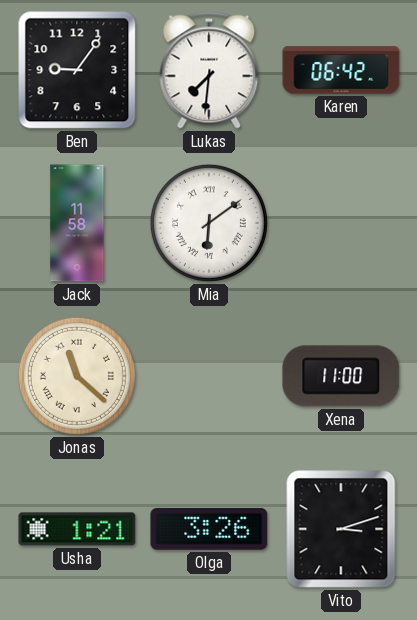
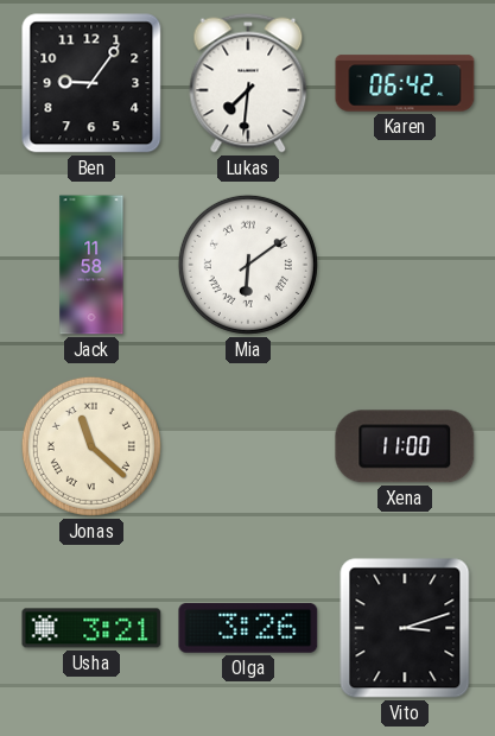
Usha: 1:21 -> 3:21 (91, 628)
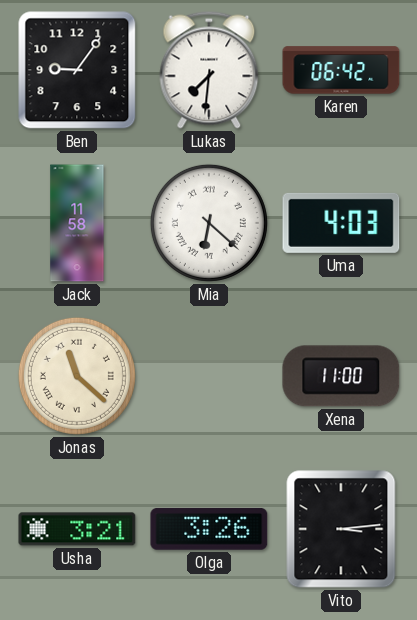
Mia: 6:09 -> 6:22 (209, 223)
Uma: none -> 4:03 (341, 223)
Vito: 3:12 -> 3:14 (341, 529)
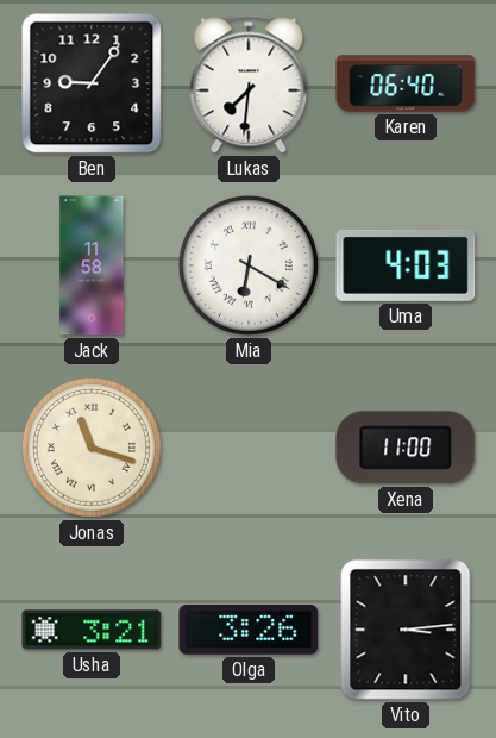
Karen: 06:42 -> 06:40 (406, 83)
Mia: 6:22 -> 6:20 (249, 265)
Jonas: 11:22 -> 11:18 (92, 448)
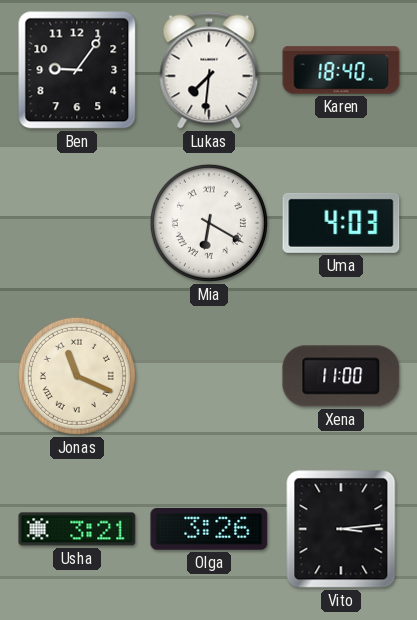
Karen: 06:40 -> 18:40 (341, 70)
Jack: 11:58 -> none (92, 265)
Jonas: 11:18 -> 11:19 (77, 376)
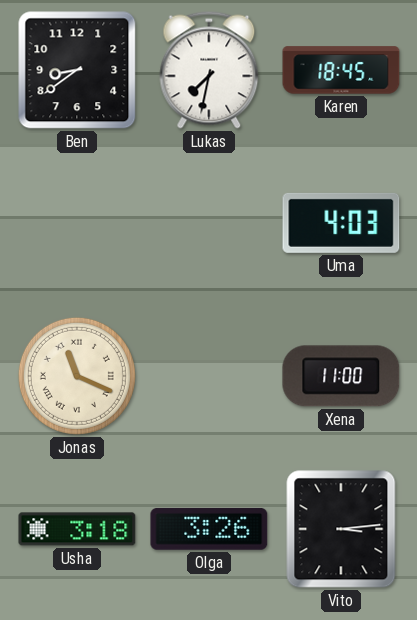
Ben: 9:06 -> 8:39 (77, 70)
Lukas: 7:31 -> 7:32 (209, 70)
Karen: 18:40 -> 18:45 (341, 70)
Mia: 6:20 -> none (209, 223)
Usha: 3:21 -> 3:18 (77, 529)
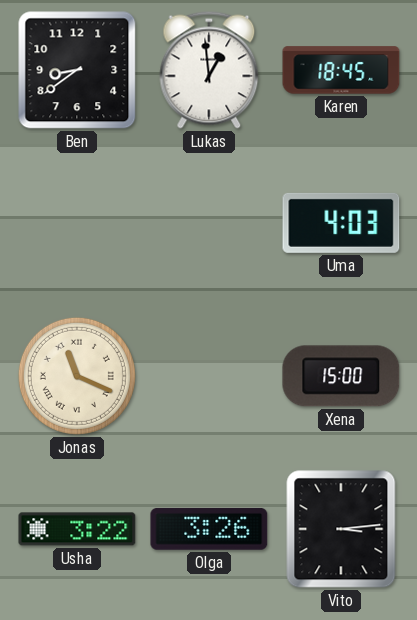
Lukas: 7:32 -> 12:59 (209, 70)
Xena: 11:00 -> 15:00 (341, 376)
Usha: 3:18 -> 3:22 (77, 529)
